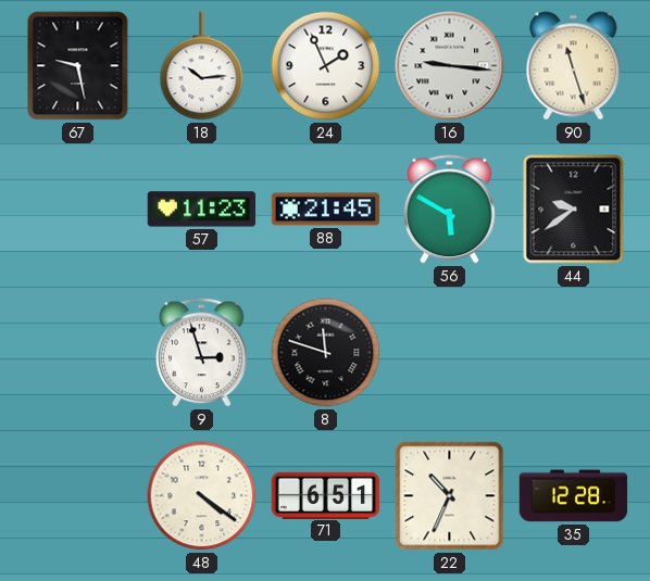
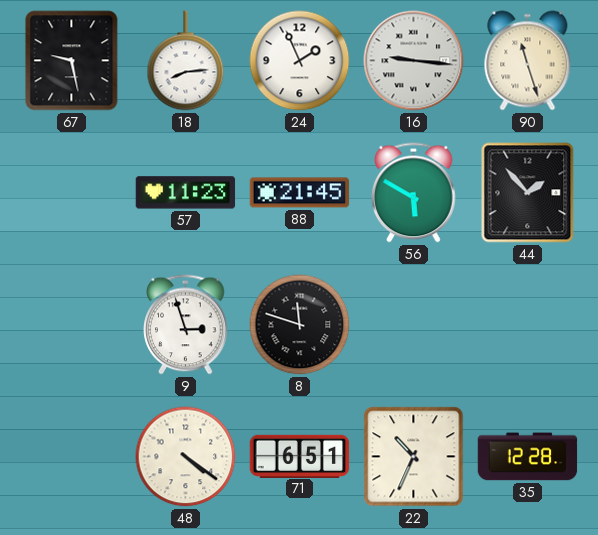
18: 10:14 -> 8:14 (186, 61)
44: 9:39 -> 1:53 (528, 193)
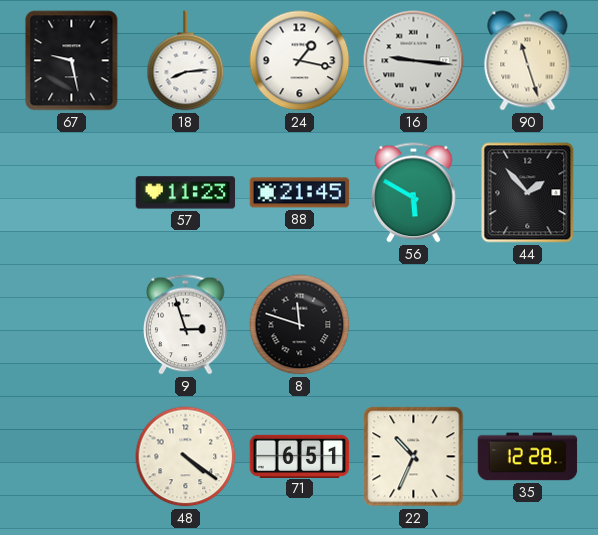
24: 1:56 -> 1:17 (300, 61)
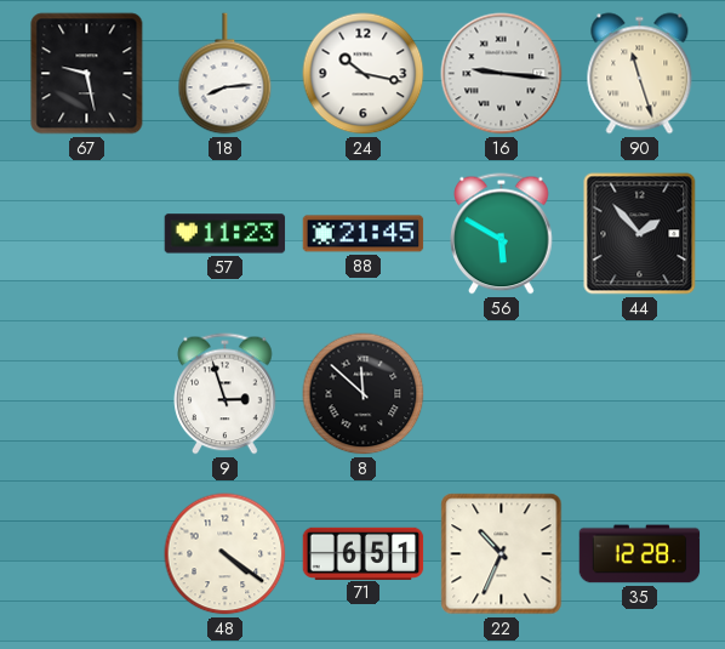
24: 1:17 -> 10:17 (364, 74)
8: 11:48 -> 11:52 (364, 394)
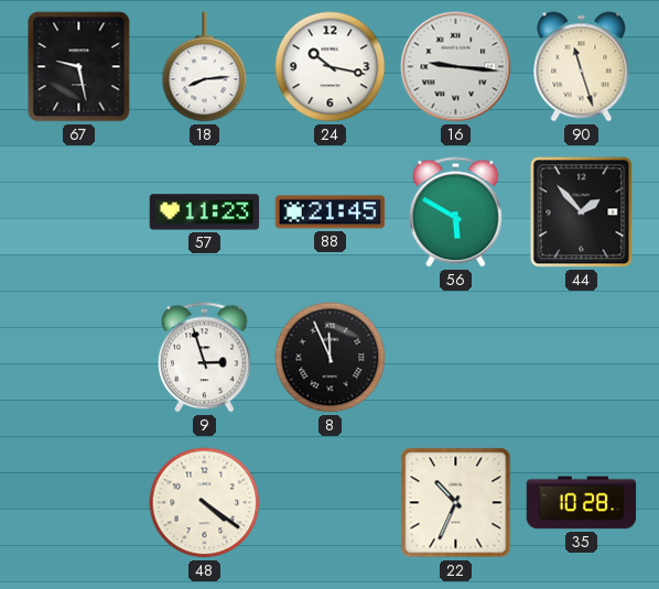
8: 11:52 -> 11:56 (331, 358)
71: 6:51 -> none (364, 553)
35: 12:28 -> 10:28 (582, 503)
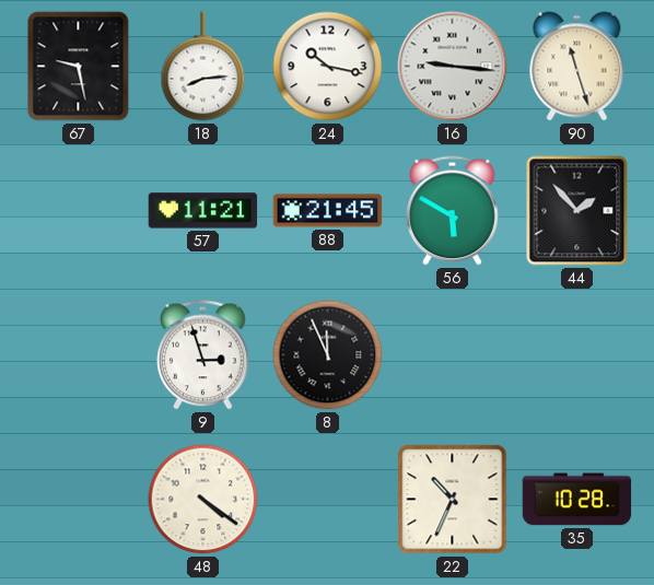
57: 11:23 -> 11:21 (203, 211)
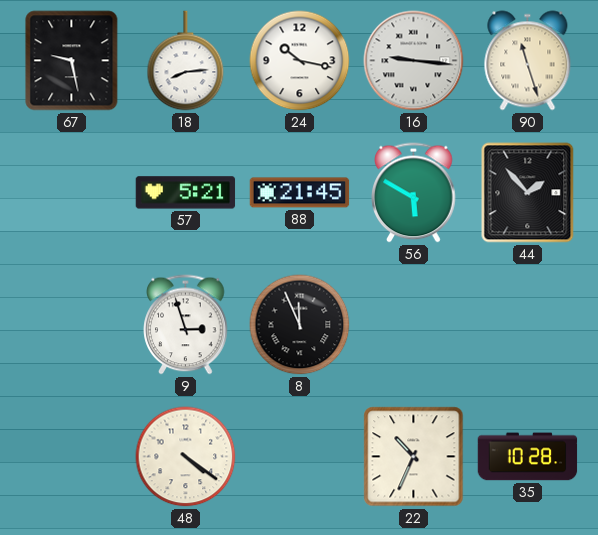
57: 11:21 -> 5:21 (186, 193)
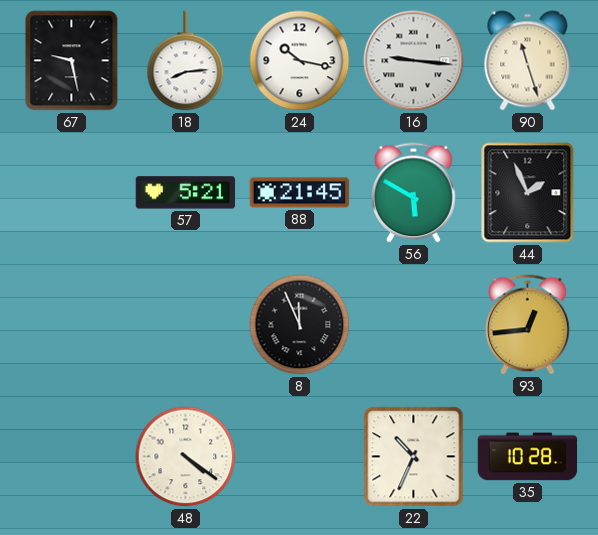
44: 1:53 -> 1:56 (528, 193)
9: 2:57 -> none (186, 325)
93: none -> 12:44 (528, 325)
